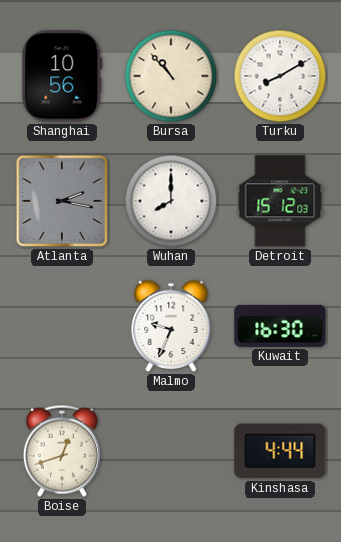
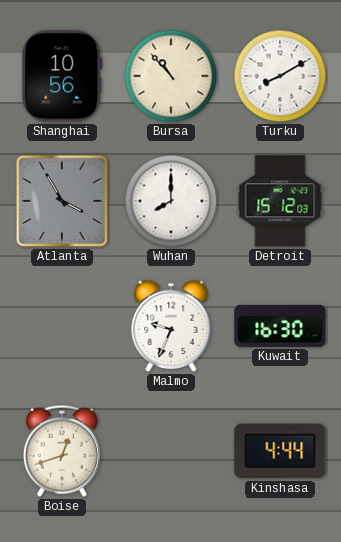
Atlanta: 2:17 -> 3:55 (62, 201)
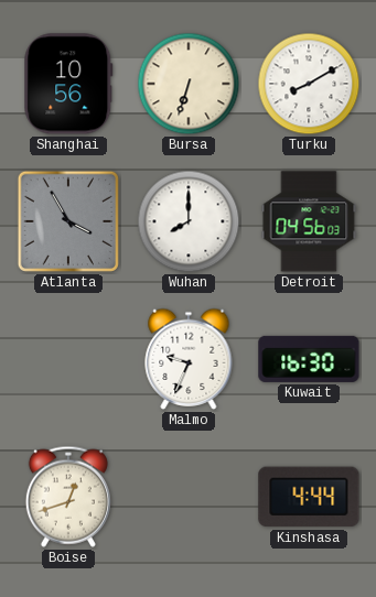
Bursa: 10:53 -> 6:33 (189, 84)
Detroit: 15:12 -> 04:56 (309, 221)
